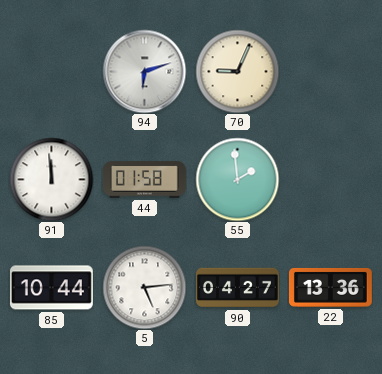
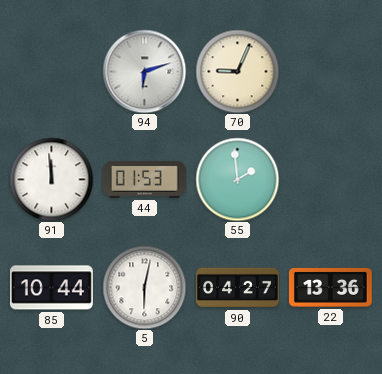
44: 01:58 -> 01:53 (144, 180)
5: 5:14 -> 6:02 (144, 287)
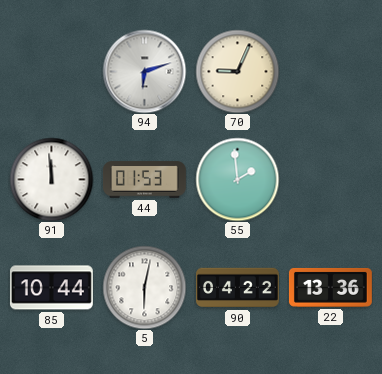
90: 04:27 -> 04:22 (238, 288)
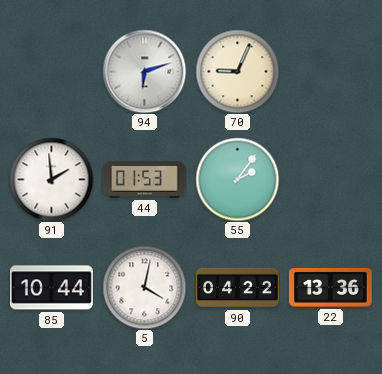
91: 11:59 -> 1:59 (51, 179)
55: 1:59 -> 2:06 (237, 179)
5: 6:02 -> 4:02 (144, 287)
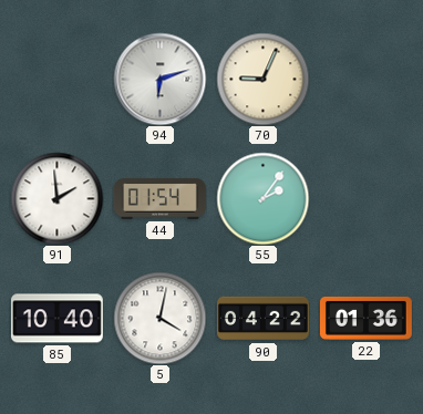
44: 01:53 -> 01:54 (159, 199)
85: 10:44 -> 10:40 (56, 319)
22: 13:36 -> 01:36 (365, 318)
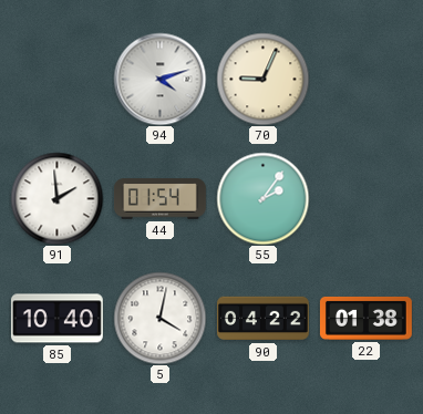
94: 6:12 -> 4:12 (159, 79)
22: 01:36 -> 01:38 (365, 318)
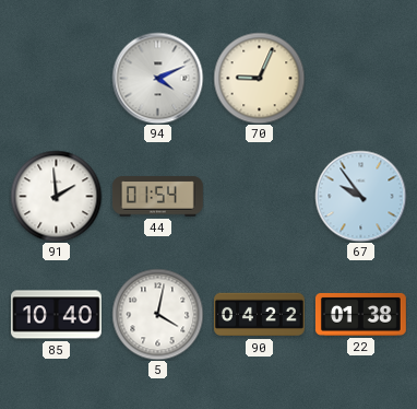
94: 4:12 -> 4:11 (157, 78)
55: 2:06 -> none (262, 198)
67: none -> 9:54 (360, 196)
